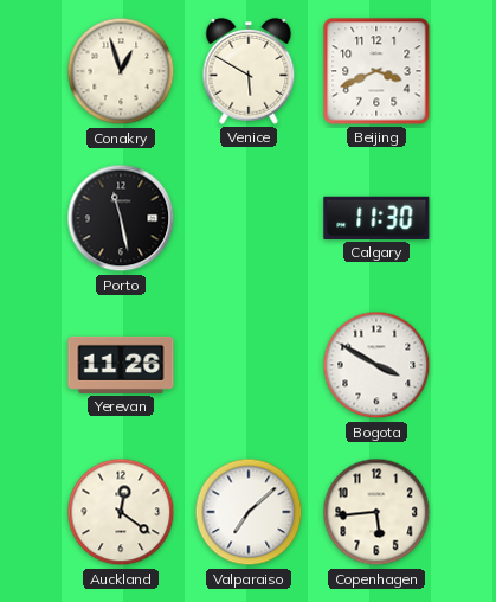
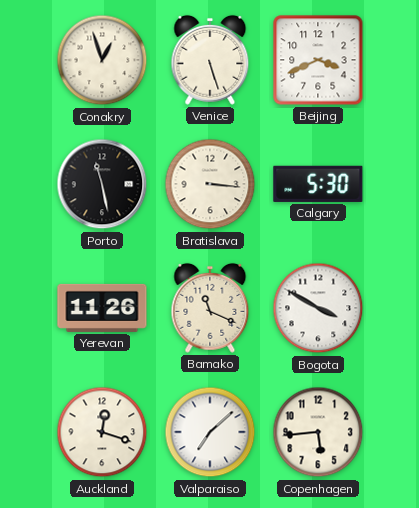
Venice: 5:50 -> 5:27 (210, 60)
Bratislava: none -> 3:16 (210, 184)
Calgary: 11:30 -> 5:30 (318, 184)
Bamako: none -> 11:19 (210, 308)
Auckland: 12:21 -> 12:18 (102, 432)
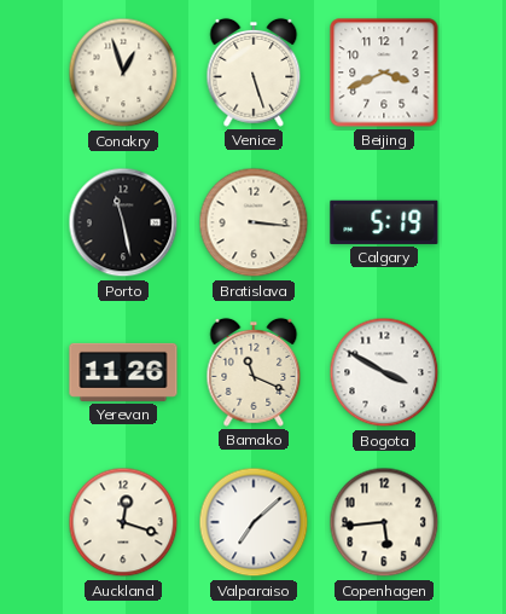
Calgary: 5:30 -> 5:19 (384, 222)
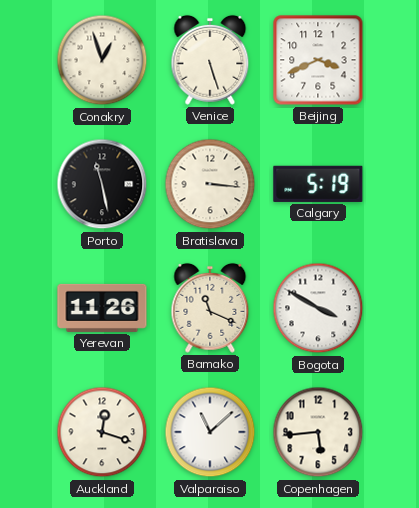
Valparaiso: 7:08 -> 11:08 (210, 432)
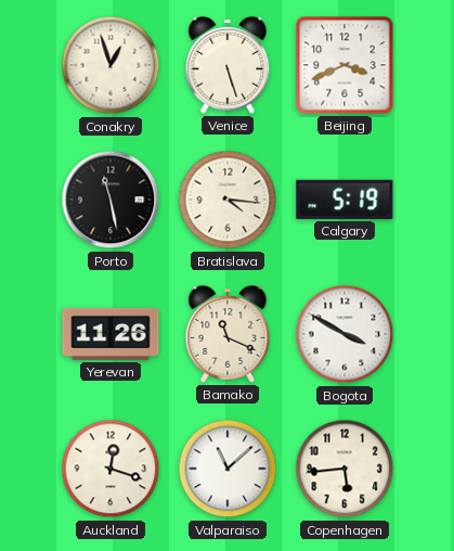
Bratislava: 3:16 -> 4:16 (228, 200)
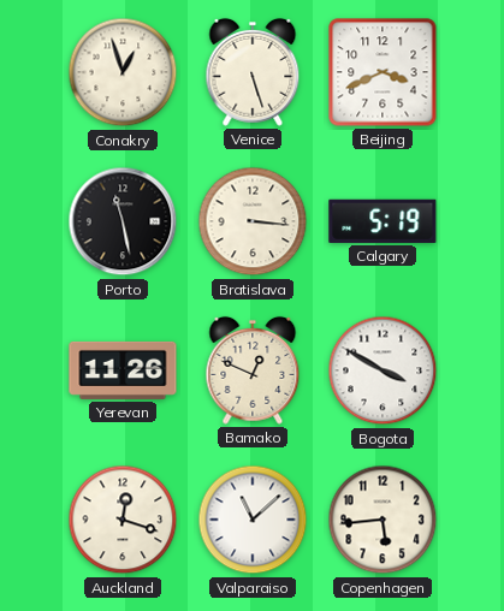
Bratislava: 4:16 -> 3:16 (253, 221)
Bamako: 11:19 -> 12:49 (253, 370)
